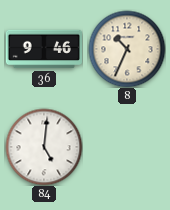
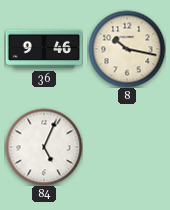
8: 10:34 -> 10:17 (127, 49)
84: 5:01 -> 5:04 (44, 147)
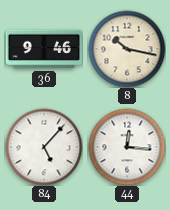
84: 5:04 -> 5:07 (44, 147)
44: none -> 12:16 (127, 147)
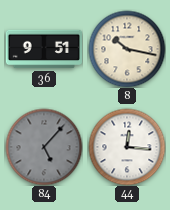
36: 9:46 -> 9:51 (43, 49)
84 dial: white -> grey (44, 147)
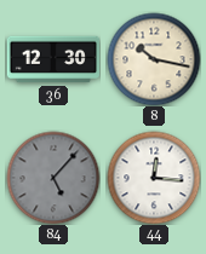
36: 9:51 -> 12:30 (52, 59)
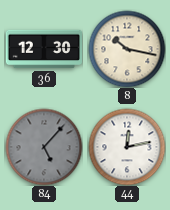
44: 12:16 -> 12:13 (127, 147)
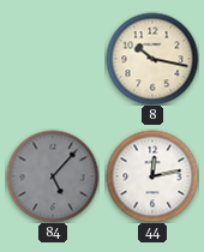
36: 12:30 -> none (43, 49)
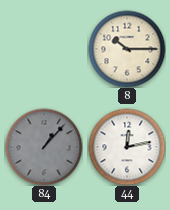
8: 10:17 -> 10:15 (127, 49)
84: 5:07 -> 1:07 (44, 147)
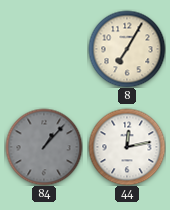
8: 10:15 -> 7:05 (127, 49)
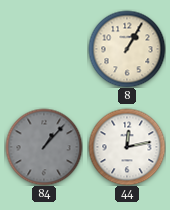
8: 7:05 -> 1:05 (127, 49)
